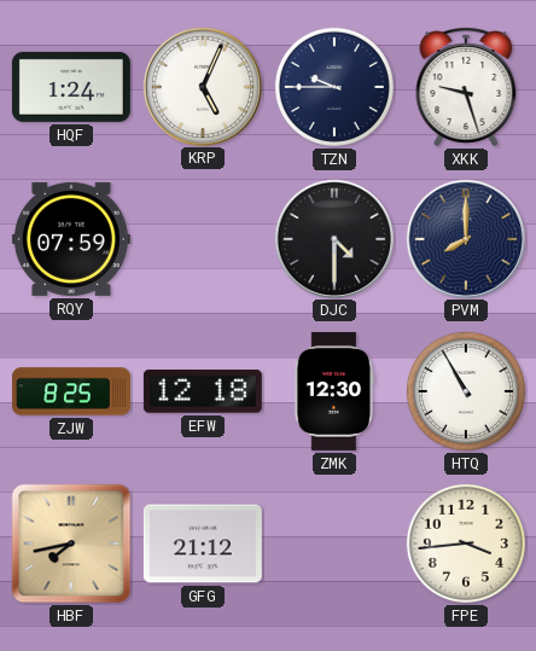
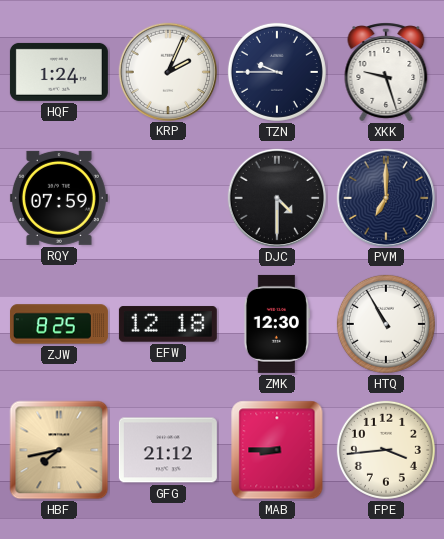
KRP: 5:04 -> 2:04 (167, 71)
PVM: 8:00 -> 7:00 (385, 197)
MAB: none -> 8:45 (277, 450)
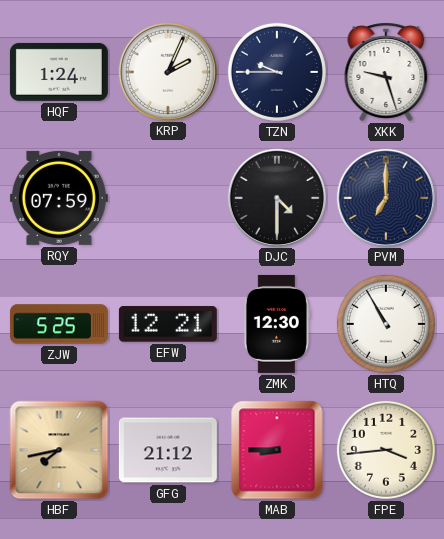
ZJW: 8:25 -> 5:25 (59, 324)
EFW: 12:18 -> 12:21 (168, 324)
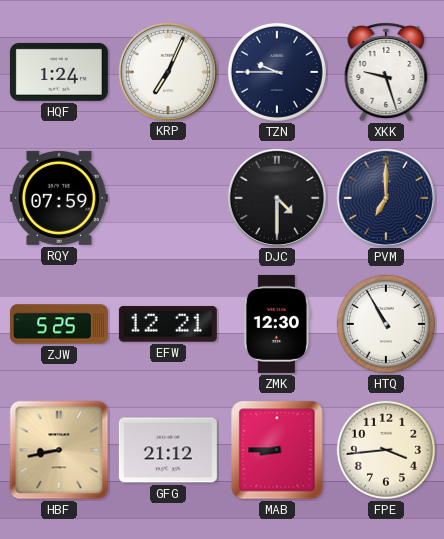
KRP: 2:04 -> 7:04 (167, 71)
HBF: 7:43 -> 8:43 (59, 450)
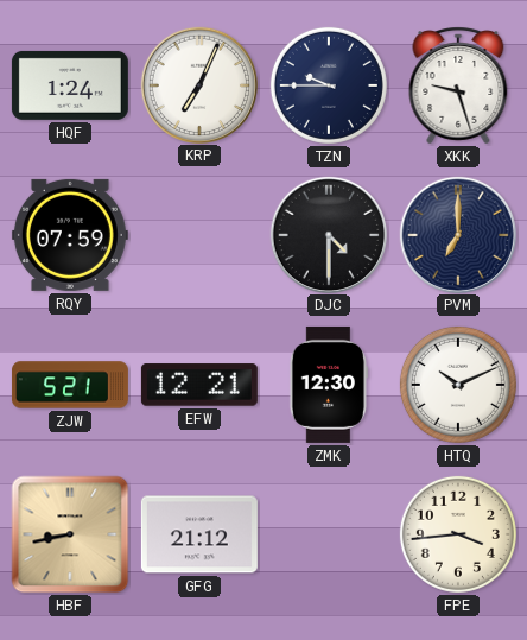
ZJW: 5:25 -> 5:21 (70, 385)
HTQ: 10:55 -> 10:11 (458, 385)
MAB: 8:45 -> none (277, 450)
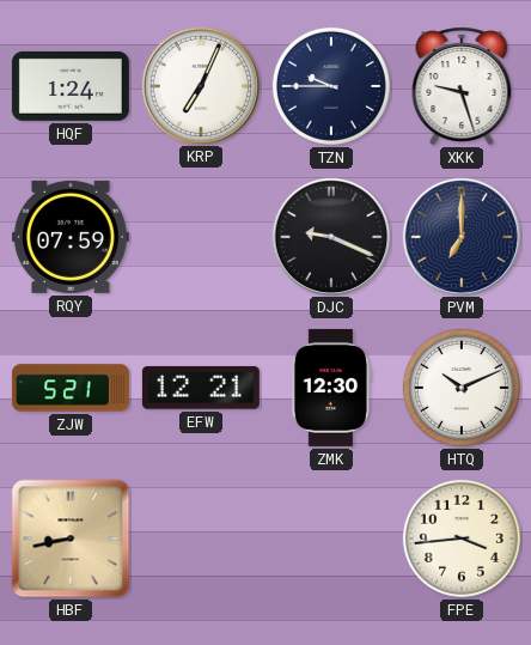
DJC: 4:30 -> 9:19 (330, 236)
GFG: 21:12 -> none (199, 534)
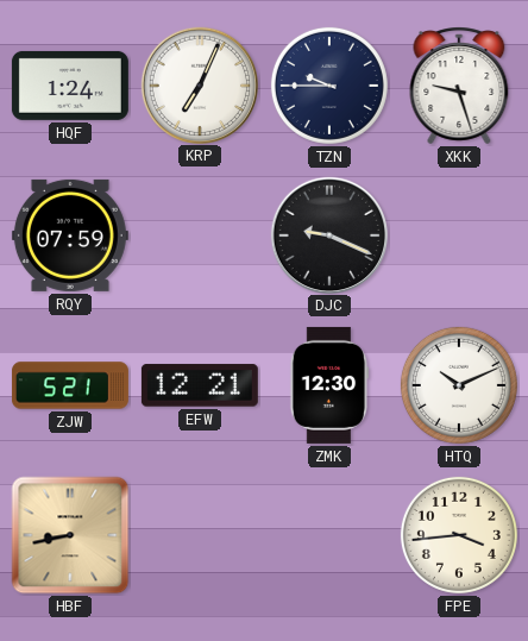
PVM: 7:00 -> none (460, 236)
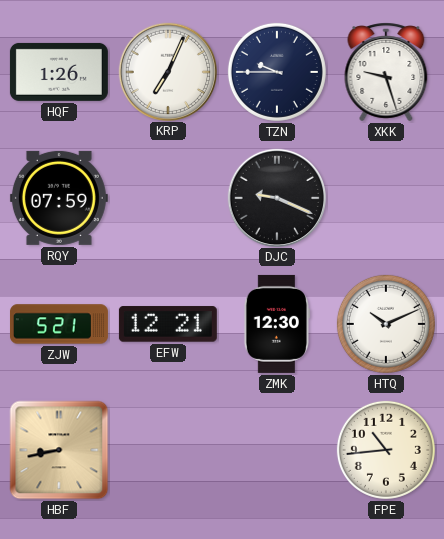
HQF: 1:24 -> 1:26 (59, 72)
FPE: 3:44 -> 10:44 (386, 450)
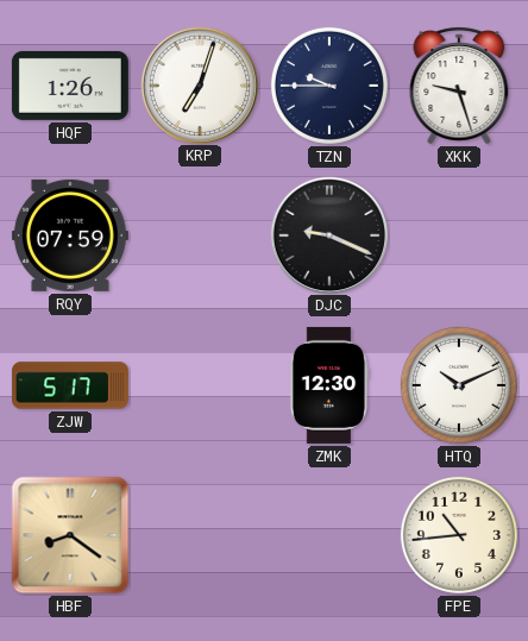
KRP: 7:04 -> 7:03 (199, 84)
ZJW: 5:21 -> 5:17 (70, 385)
EFW: 12:21 -> none (168, 324)
HBF: 8:43 -> 8:21 (70, 535)
